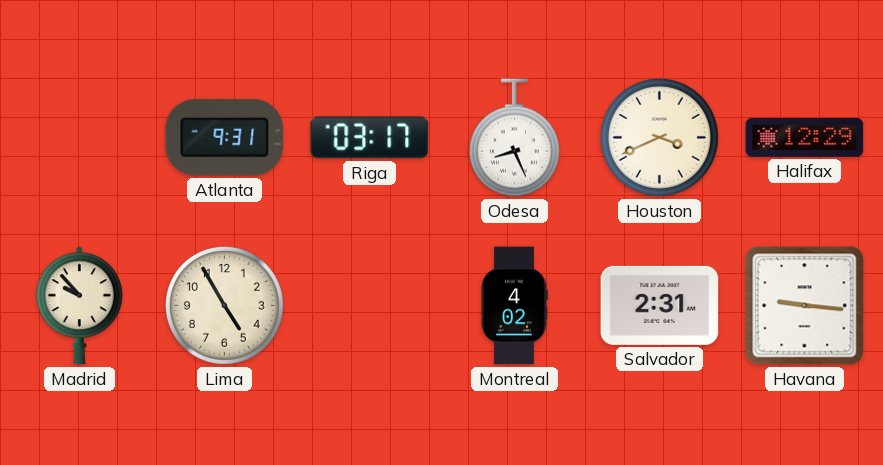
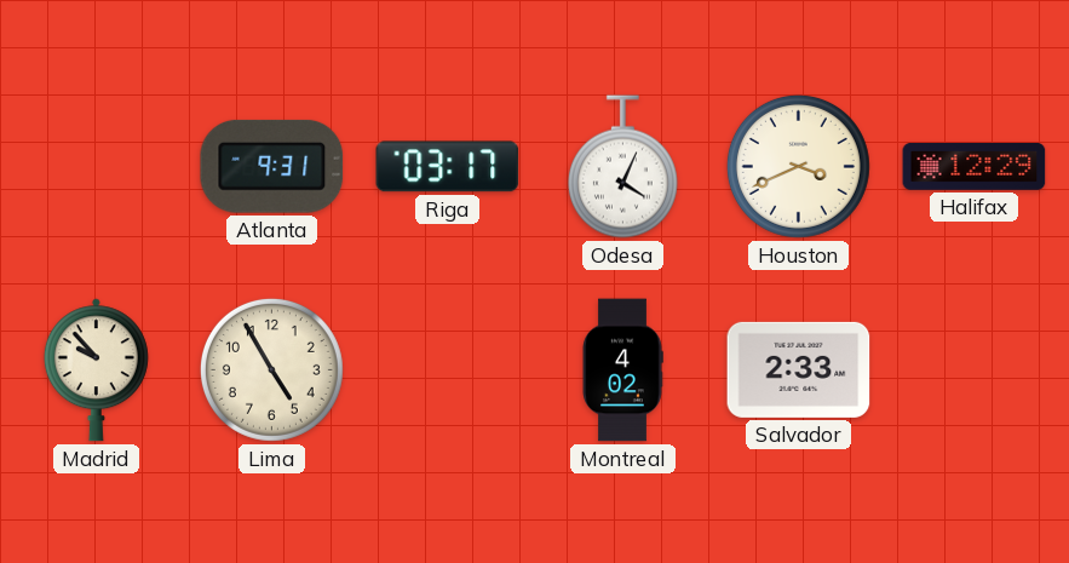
Odesa: 8:26 -> 4:04 (622, 167)
Salvador: 2:31 -> 2:33 (799, 369)
Havana: 9:16 -> none (805, 306)
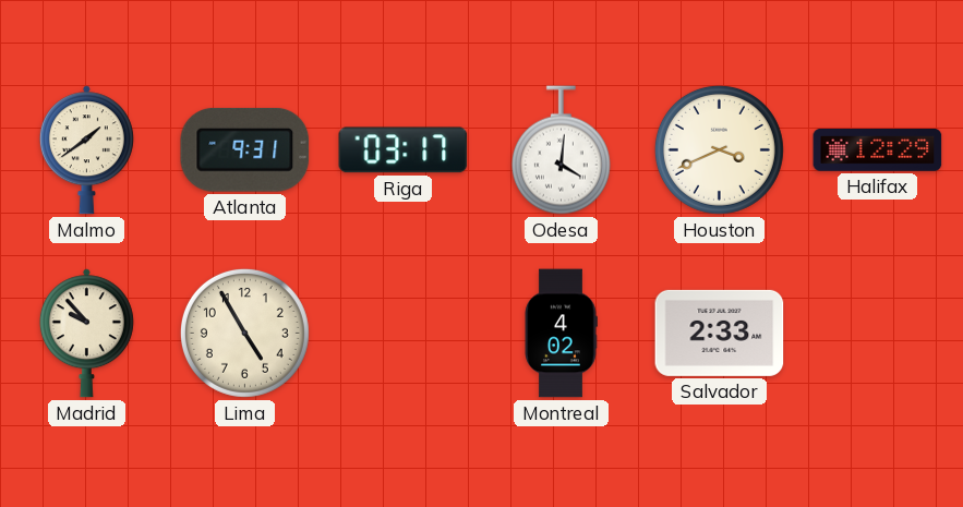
Malmo: none -> 1:39 (86, 150)
Odesa: 4:04 -> 4:01 (561, 150)
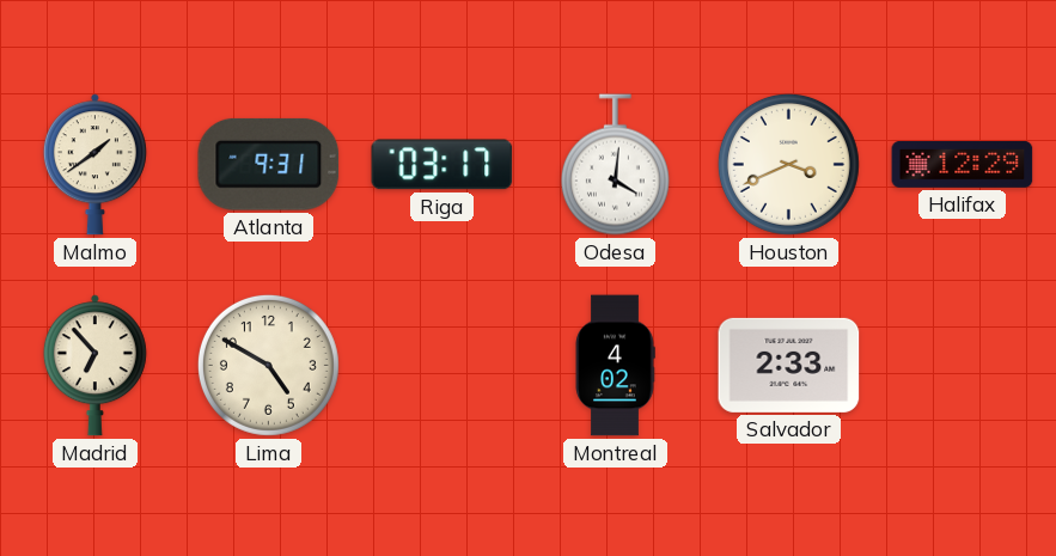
Madrid: 9:53 -> 6:53 (94, 366)
Lima: 4:55 -> 4:50 (268, 365)
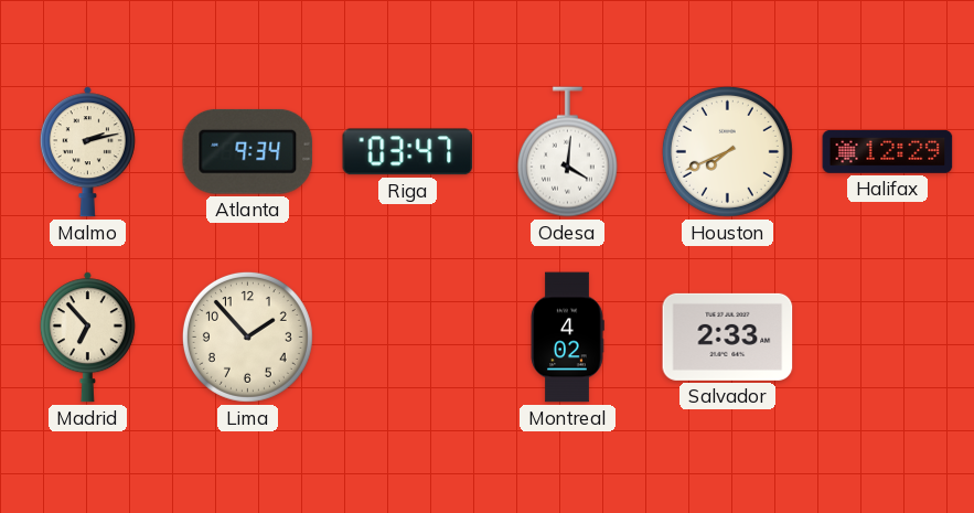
Malmo: 1:39 -> 2:13 (87, 152)
Atlanta: 9:31 -> 9:34 (248, 151)
Riga: 03:17 -> 03:47 (408, 152)
Houston: 3:41 -> 7:41 (727, 151)
Lima: 4:50 -> 1:53 (247, 336)
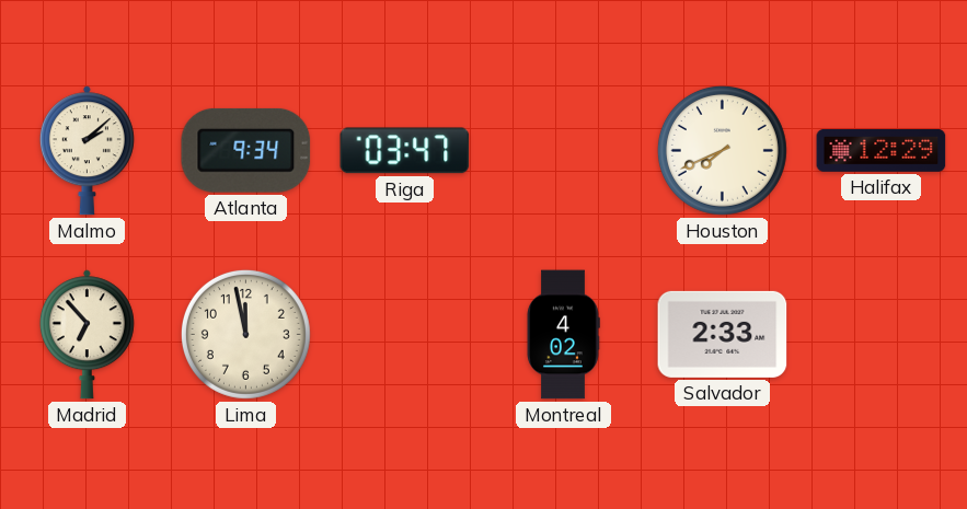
Malmo: 2:13 -> 2:08 (87, 151)
Odesa: 4:01 -> none (567, 152)
Lima: 1:53 -> 11:58 (245, 334)
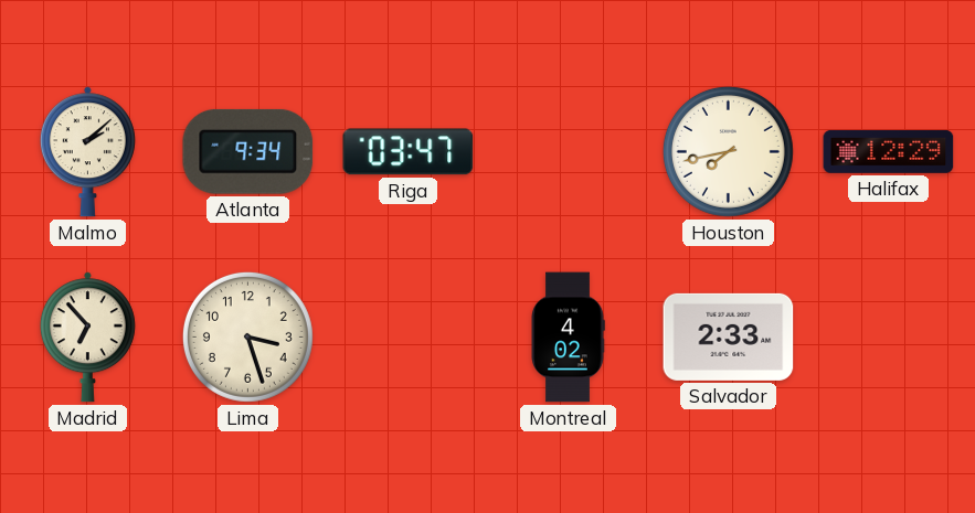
Houston: 7:41 -> 7:43 (728, 151)
Lima: 11:58 -> 3:27 (247, 336)
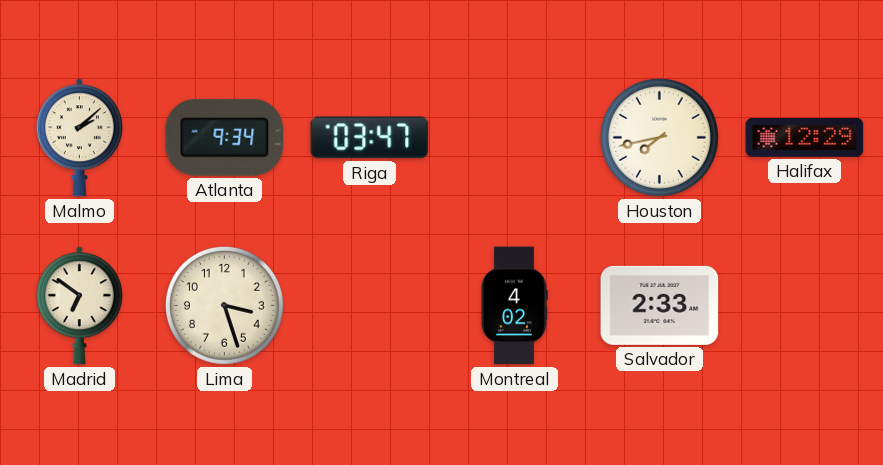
Madrid: 6:53 -> 6:51 (79, 306)
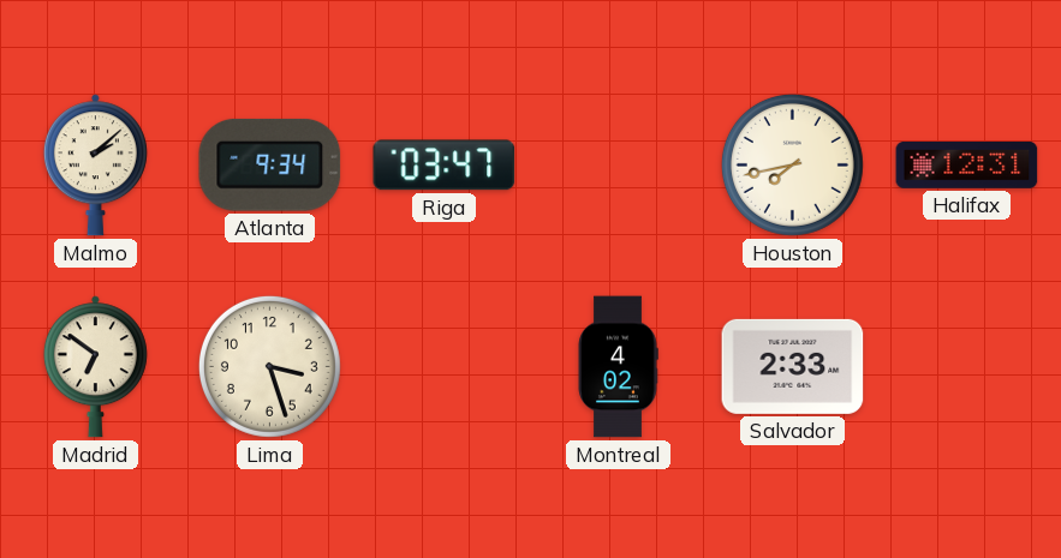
Halifax: 12:29 -> 12:31 (967, 166)
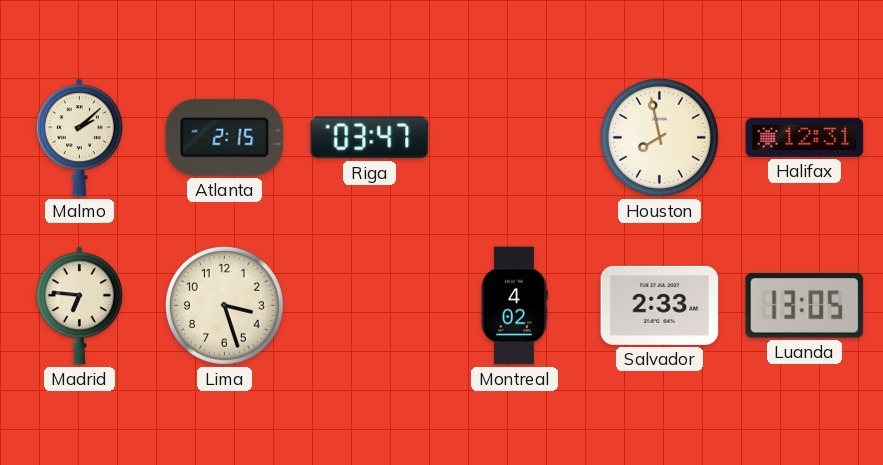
Atlanta: 9:34 -> 2:15 (225, 137)
Houston: 7:43 -> 7:58 (659, 137)
Madrid: 6:51 -> 6:46 (79, 306)
Luanda: none -> 13:05 (805, 306)
